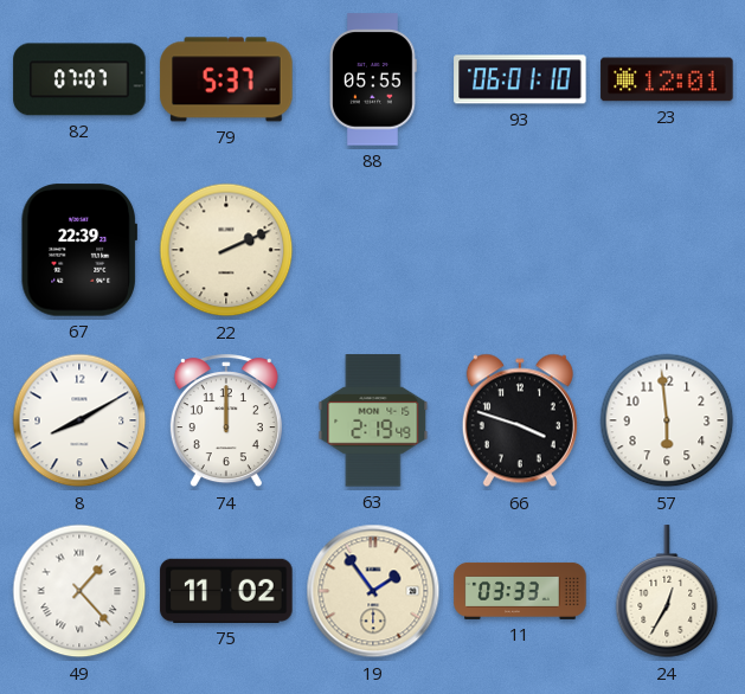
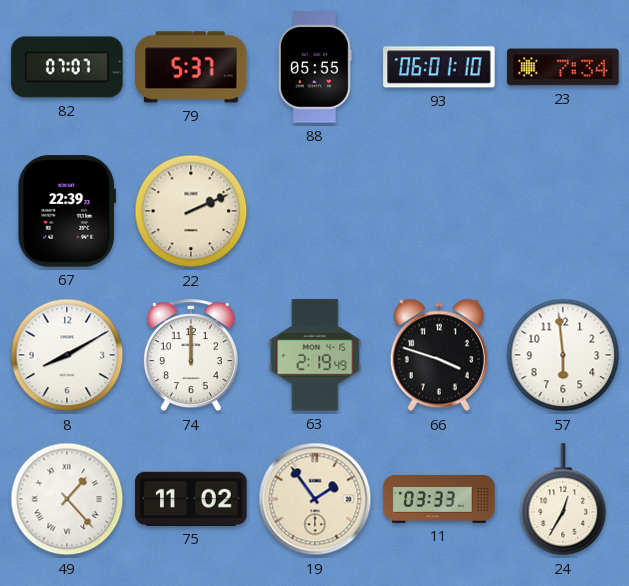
23: 12:01 -> 7:34 (563, 67)
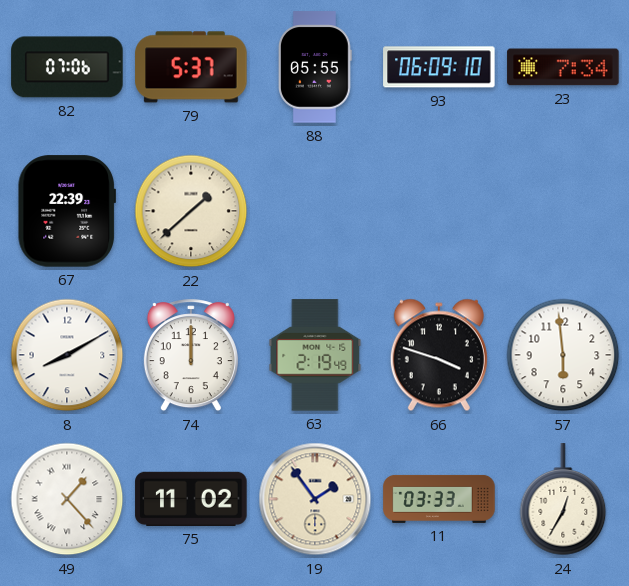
82: 07:07 -> 07:06 (67, 67)
93: 06:01 -> 06:09 (439, 67)
22: 2:11 -> 1:38 (191, 211)
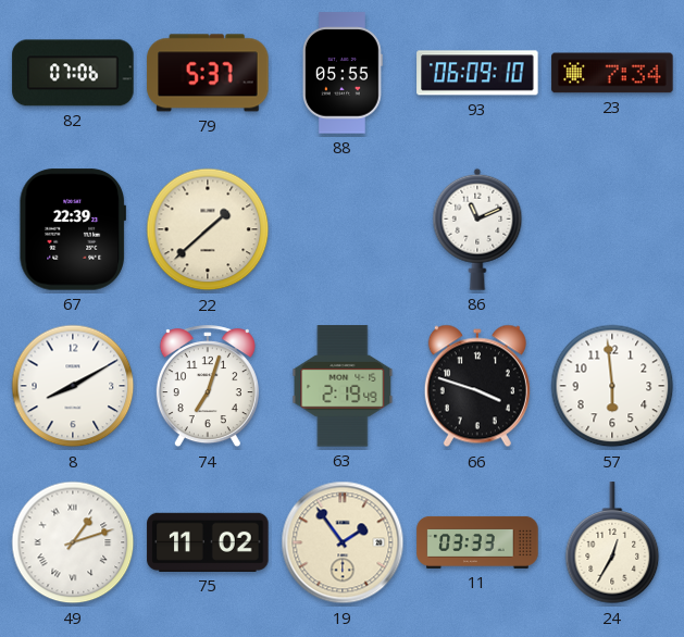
86: none -> 11:11 (477, 229)
74: 12:00 -> 7:03 (208, 387)
49: 1:23 -> 1:12 (73, 542)
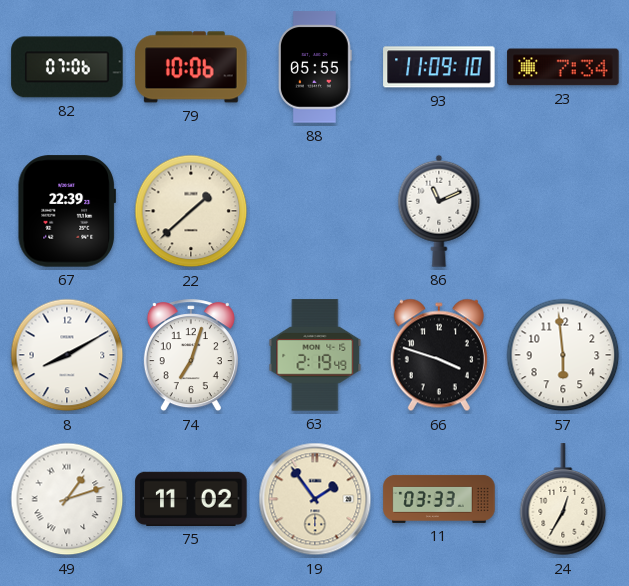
79: 5:37 -> 10:06 (191, 67)
93: 06:09 -> 11:09 (439, 67)
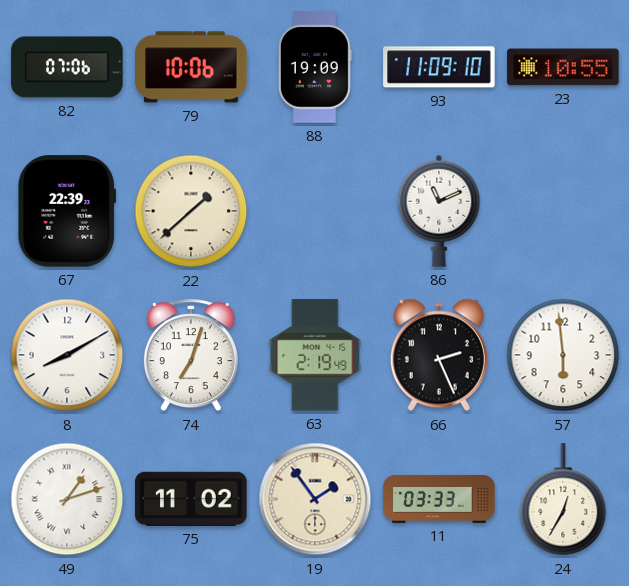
88: 05:55 -> 19:09 (315, 67)
23: 7:34 -> 10:55 (563, 67)
66: 3:48 -> 2:26 (439, 355)
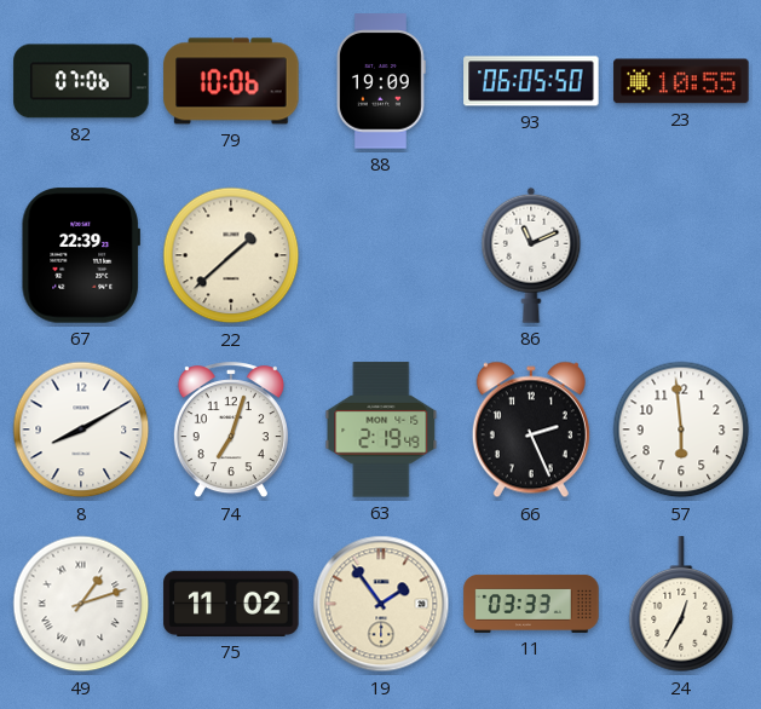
93: 11:09 -> 06:05 (531, 81)
